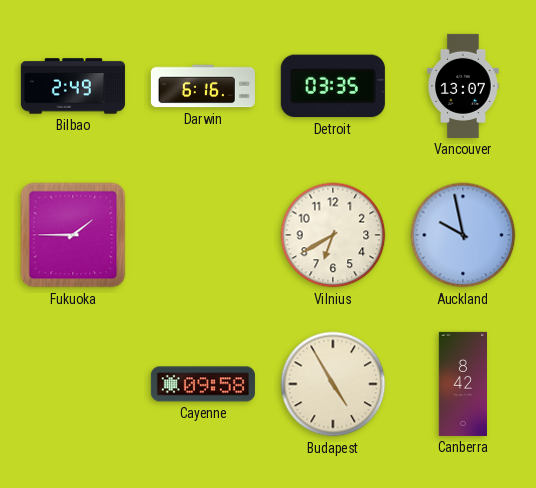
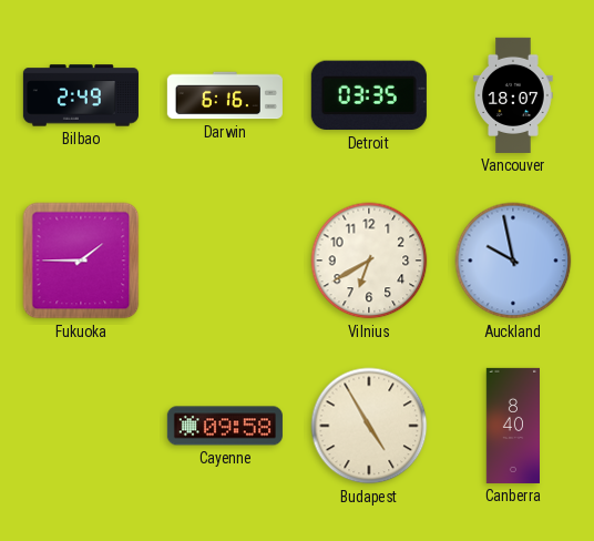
Vancouver: 13:07 -> 18:07 (513, 95)
Canberra: 8:42 -> 8:40 (513, 426)
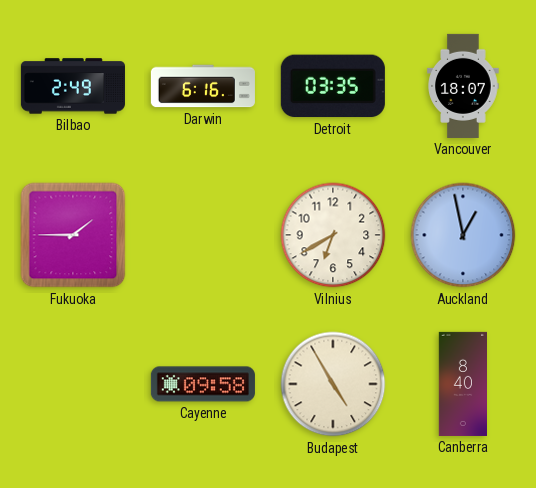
Auckland: 9:58 -> 12:58 (463, 235)
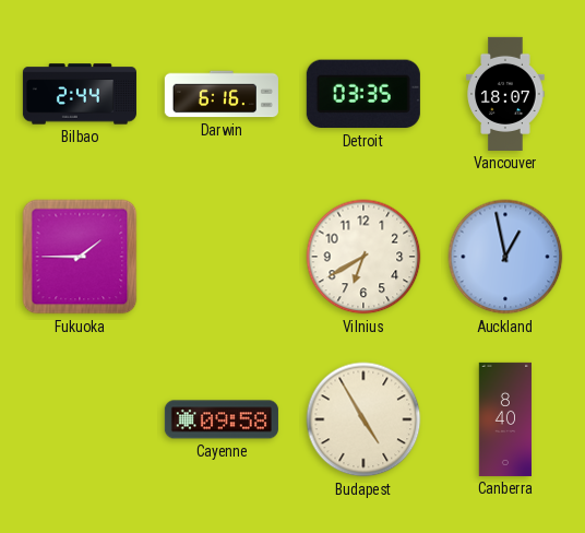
Bilbao: 2:49 -> 2:44 (80, 94)
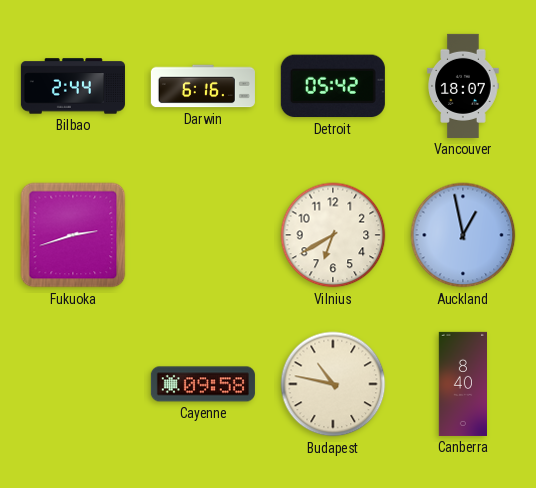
Detroit: 03:35 -> 05:42 (333, 86)
Fukuoka: 1:45 -> 2:42 (73, 235)
Budapest: 4:55 -> 10:47 (333, 384)
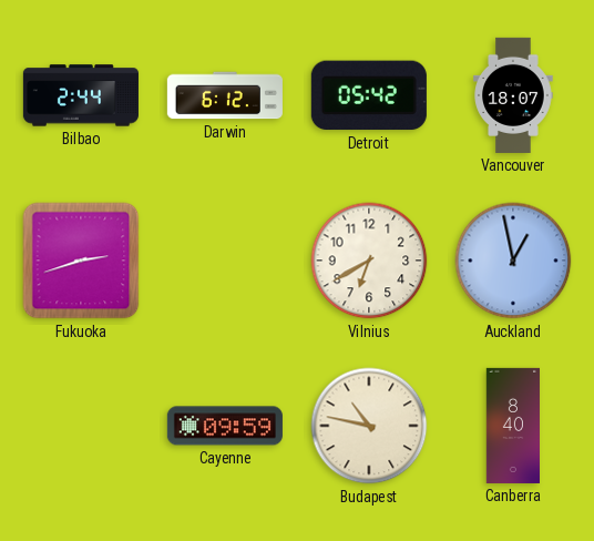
Darwin: 6:16 -> 6:12 (225, 95)
Cayenne: 09:58 -> 09:59 (225, 426)
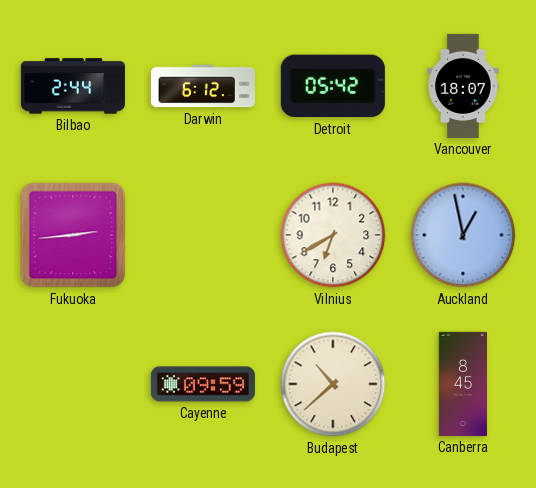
Fukuoka: 2:42 -> 2:44 (73, 235)
Budapest: 10:47 -> 10:38 (333, 384)
Canberra: 8:40 -> 8:45 (463, 384)
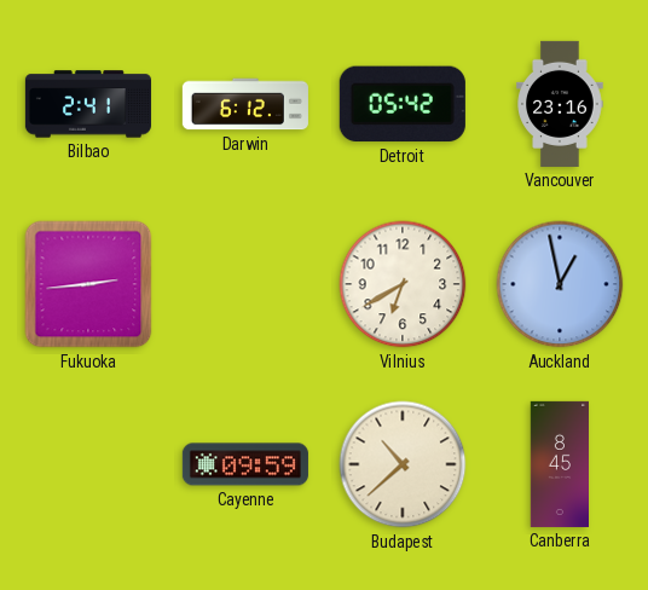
Bilbao: 2:44 -> 2:41 (88, 104)
Vancouver: 18:07 -> 23:16 (560, 104)
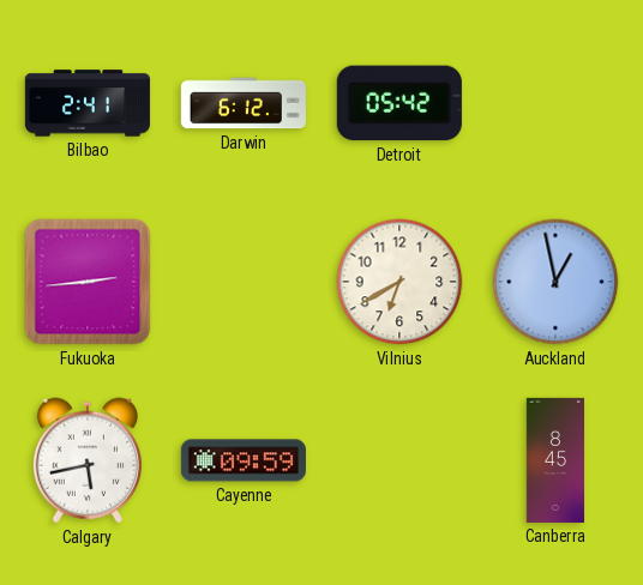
Vancouver: 23:16 -> none (560, 104)
Calgary: none -> 5:43 (88, 460)
Budapest: 10:38 -> none (403, 464)
